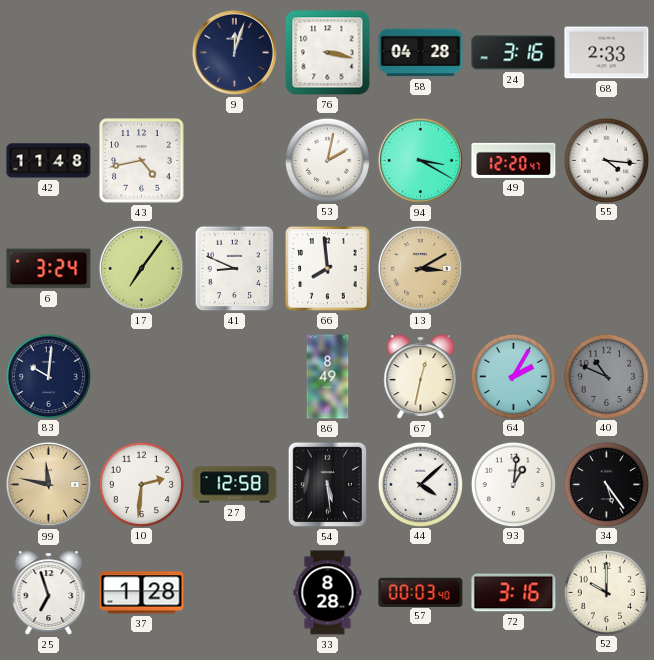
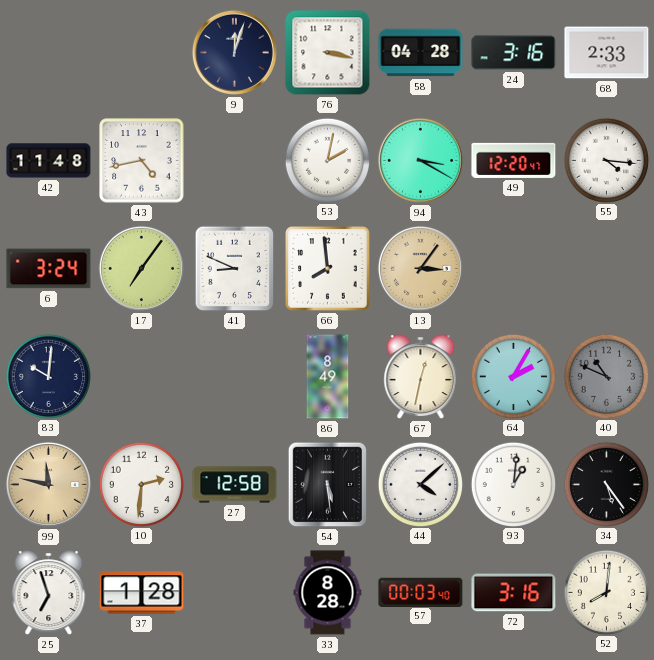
13: 3:10 -> 3:06 (420, 268)
52: 10:00 -> 8:01 (606, 592)
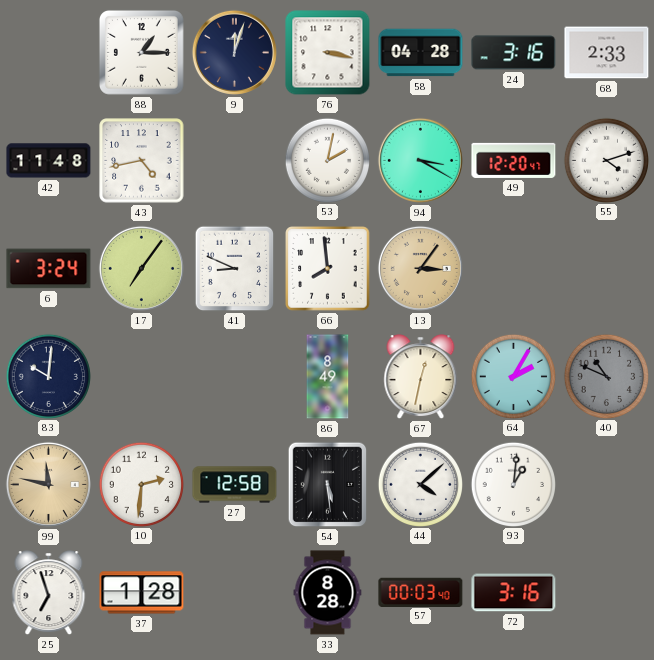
88: none -> 1:15 (141, 52)
55: 4:16 -> 4:12 (606, 160)
34: 5:24 -> none (606, 484)
52: 8:01 -> none (606, 592)
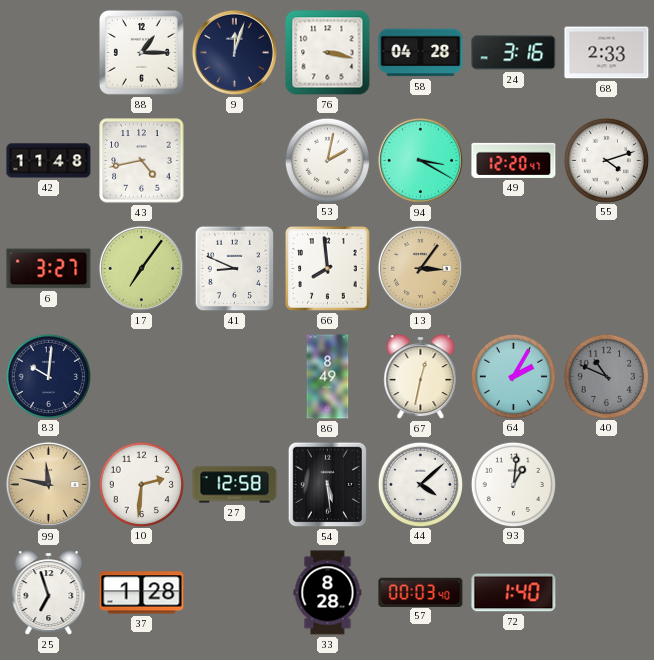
6: 3:24 -> 3:27 (49, 269)
72: 3:16 -> 1:40 (514, 593)
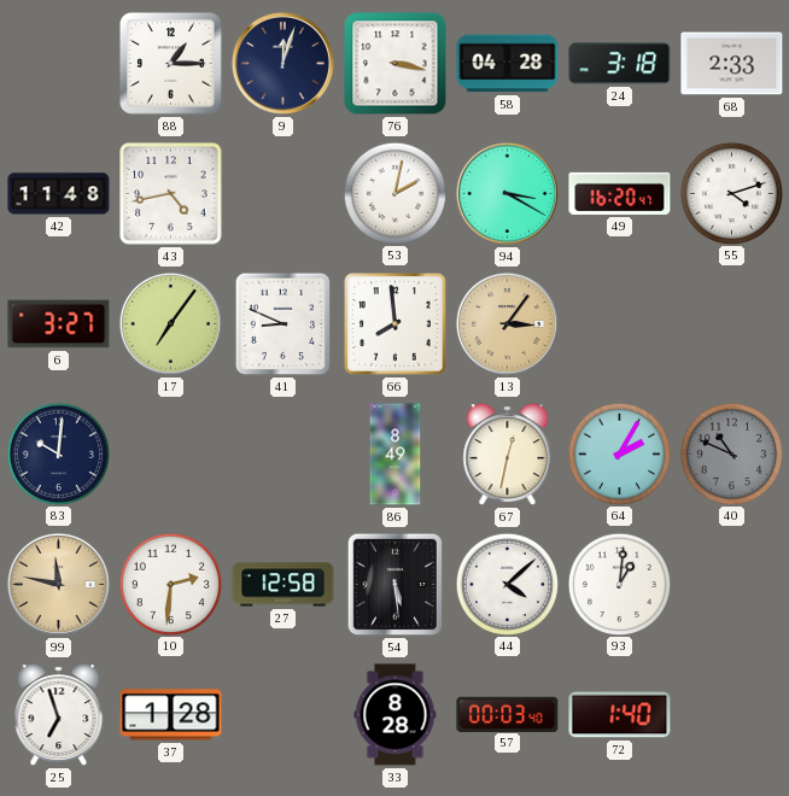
24: 3:16 -> 3:18 (620, 64)
49: 12:20 -> 16:20 (620, 193)
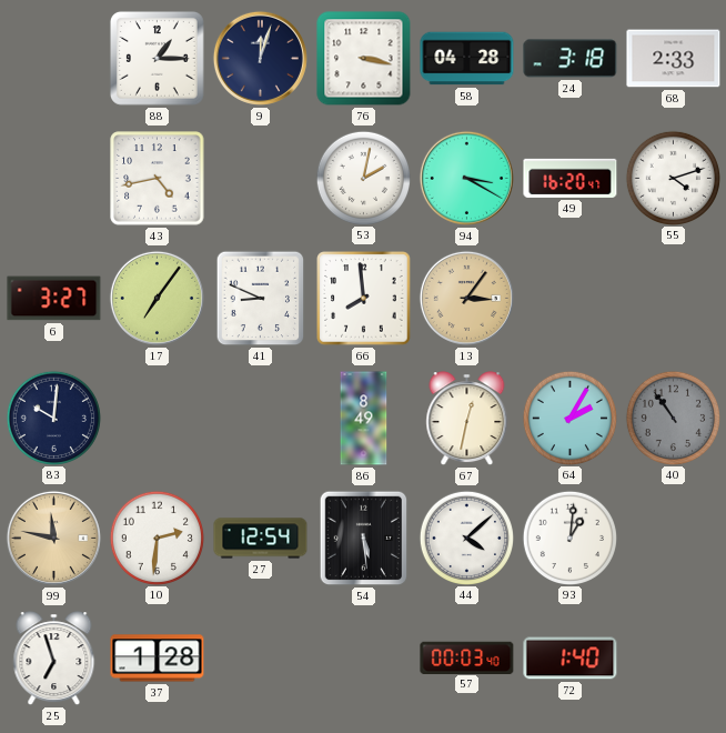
42: 11:48 -> none (59, 194)
40: 10:49 -> 10:54 (673, 418)
27: 12:58 -> 12:54 (261, 539)
33: 8:28 -> none (396, 715)
